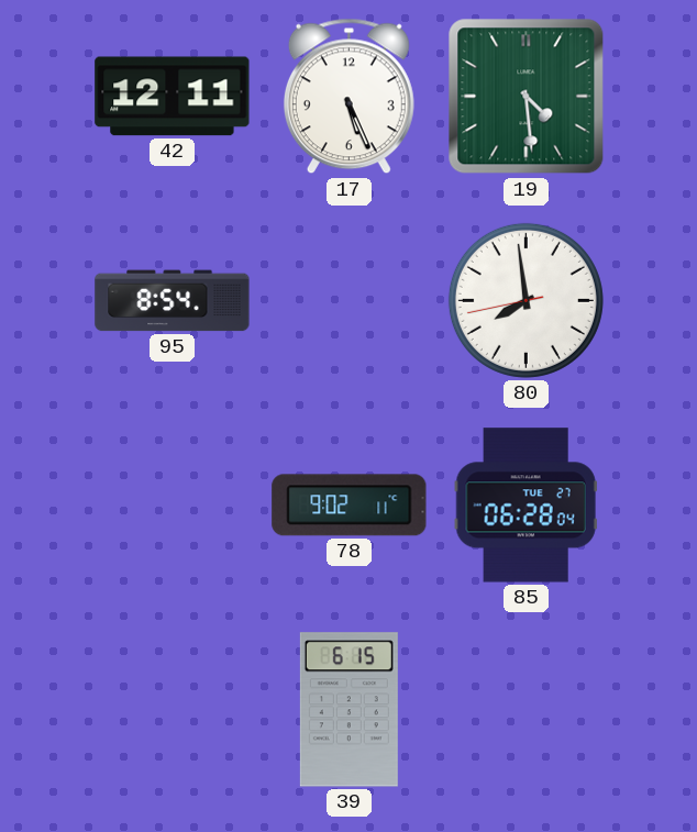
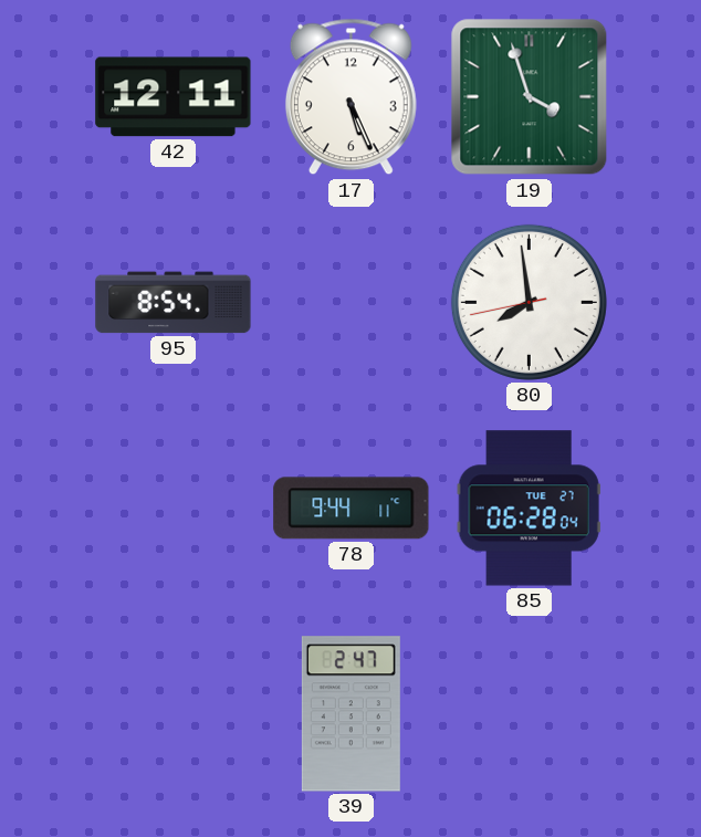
19: 4:29 -> 3:57 (530, 97)
78: 9:02 -> 9:44 (352, 509)
39: 6:15 -> 2:47 (350, 714)
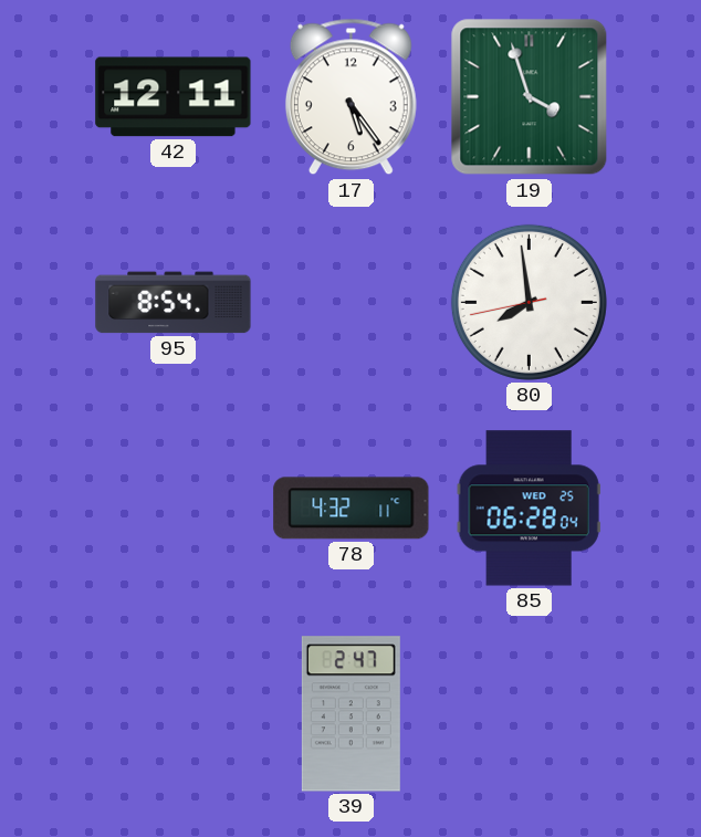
17: 5:26 -> 5:24 (350, 97)
78: 9:44 -> 4:32 (352, 509)
85 date: TUE 27 -> WED 25 (529, 509)
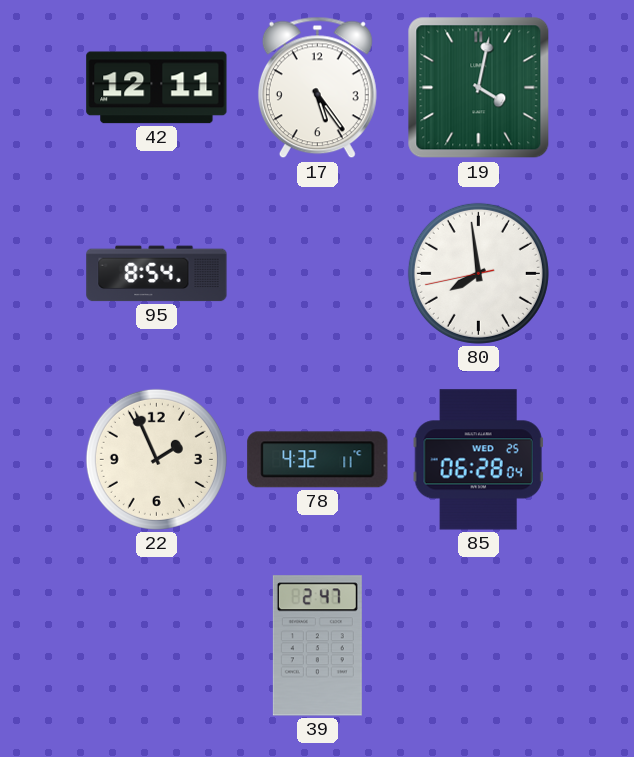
19: 3:57 -> 4:02 (479, 88)
22: none -> 1:56 (156, 459)
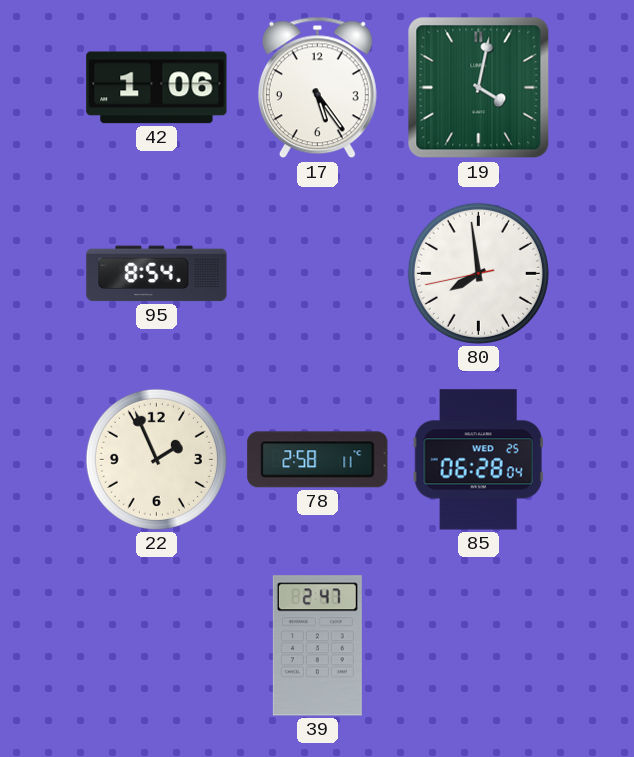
42: 12:11 -> 1:06 (157, 88)
78: 4:32 -> 2:58 (318, 460)
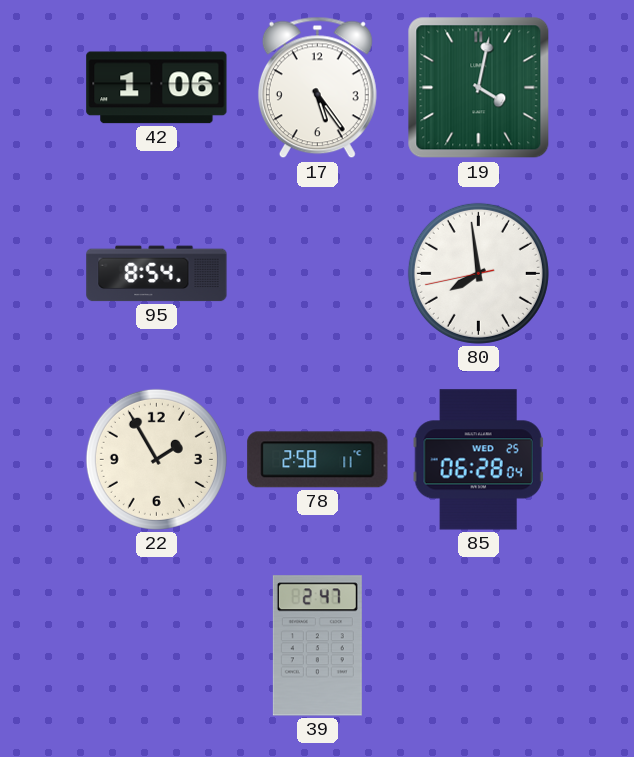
22: 1:56 -> 1:55 (156, 459)
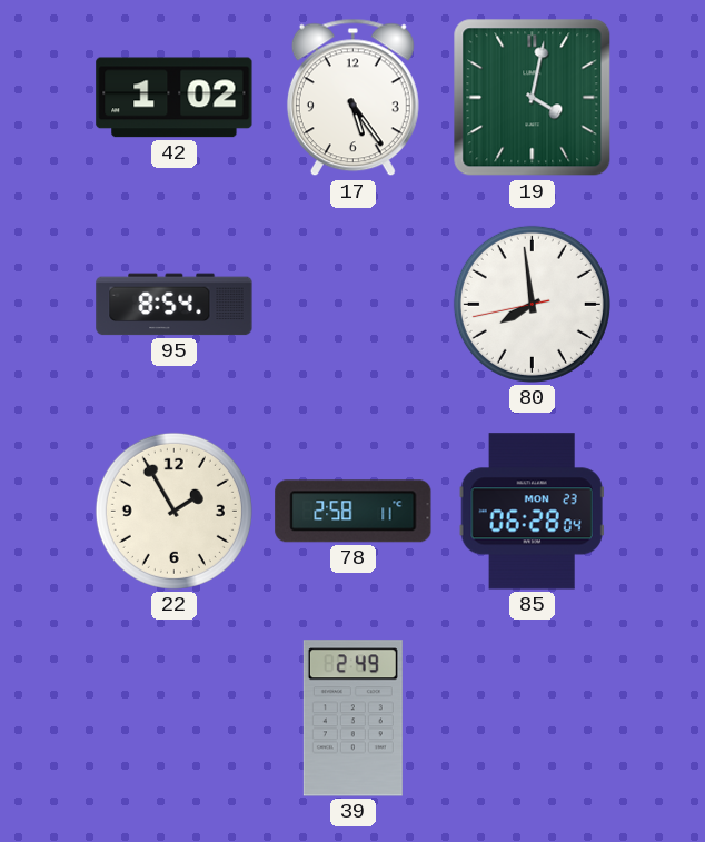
42: 1:06 -> 1:02 (175, 98)
85 date: WED 25 -> MON 23 (532, 512)
39: 2:47 -> 2:49 (352, 719)
